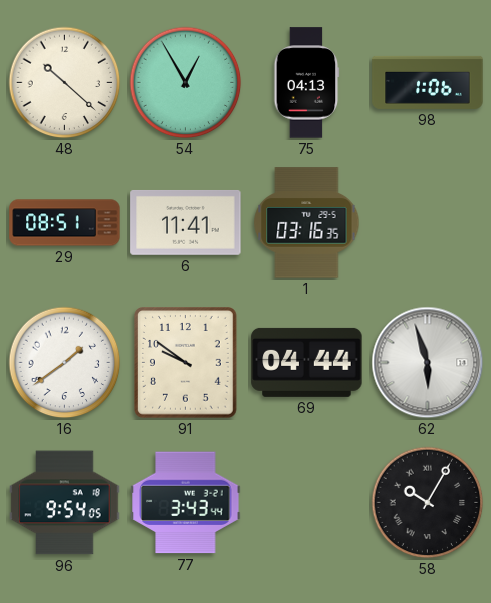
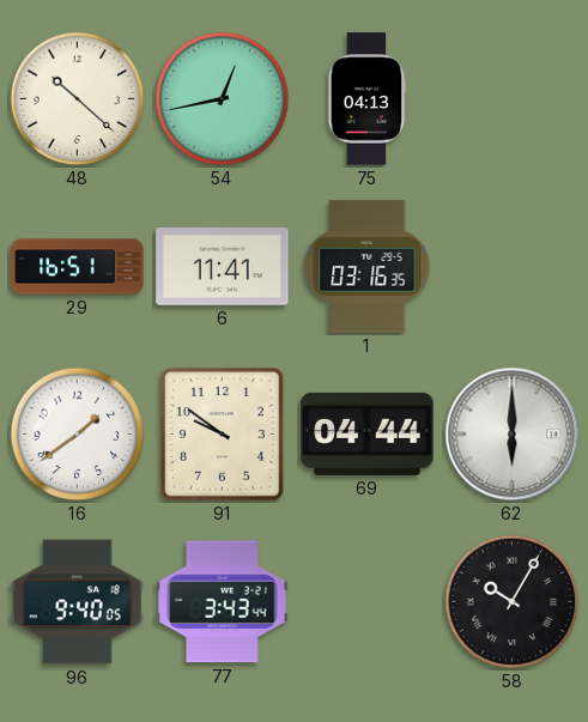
54: 12:55 -> 12:43 (223, 99)
98: 1:06 -> none (428, 82)
29: 08:51 -> 16:51 (78, 267)
62: 5:57 -> 6:00 (513, 435)
96: 9:54 -> 9:40 (78, 602)
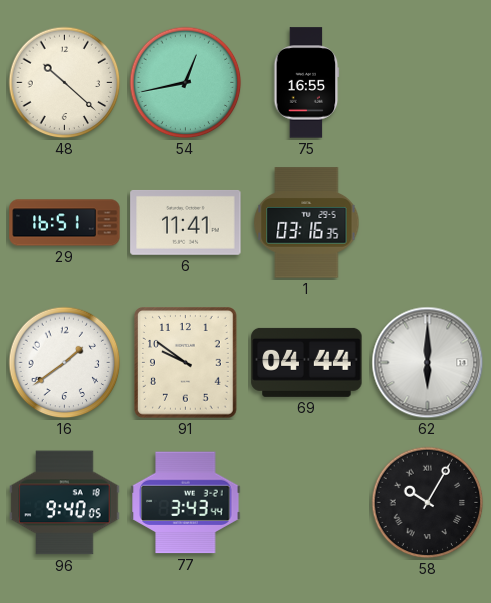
75: 04:13 -> 16:55 (307, 83)
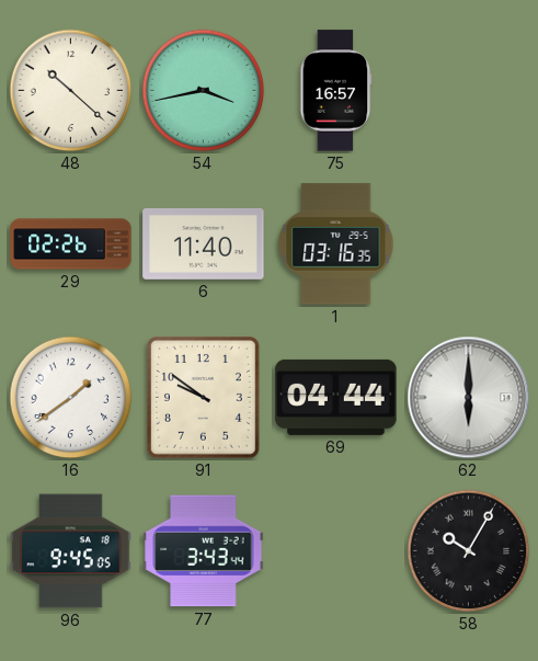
54: 12:43 -> 3:43 (204, 91)
75: 16:55 -> 16:57 (336, 91)
29: 16:51 -> 02:26 (71, 244)
6: 11:41 -> 11:40 (204, 243)
96: 9:40 -> 9:45 (71, 551)
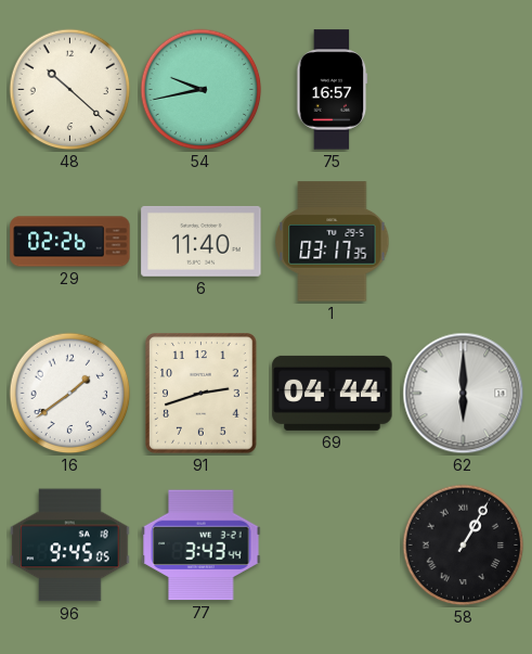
54: 3:43 -> 9:43 (202, 90)
1: 03:16 -> 03:17 (333, 242)
91: 9:51 -> 2:42 (202, 394)
58: 10:05 -> 1:05 (464, 546)
